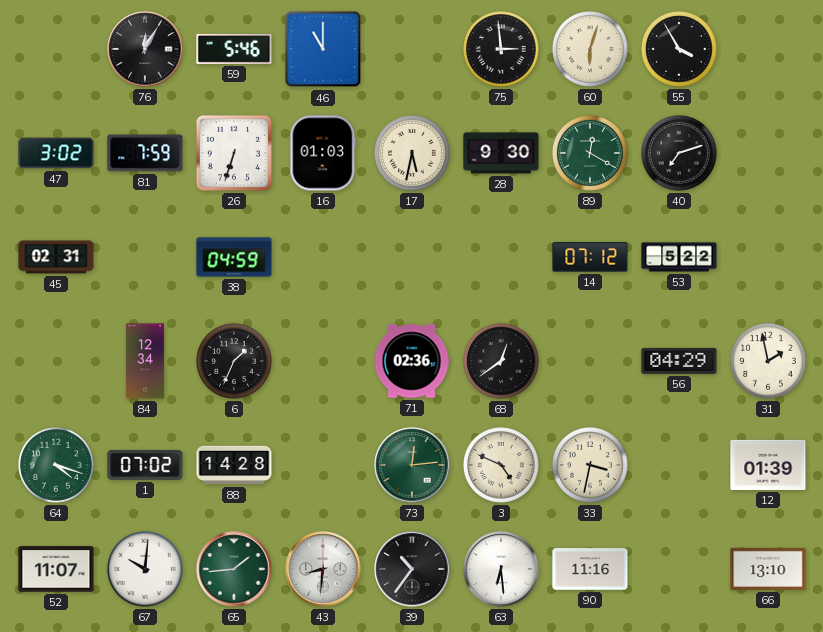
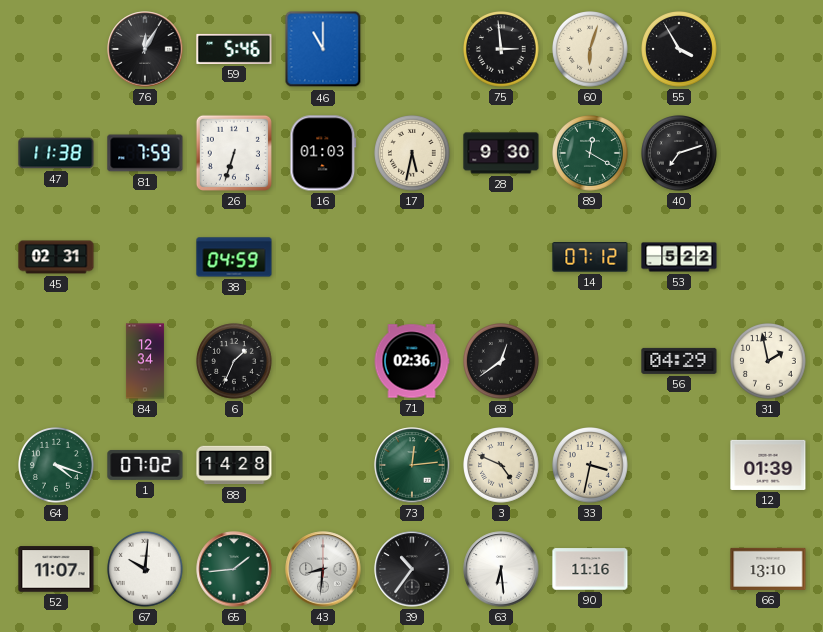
47: 3:02 -> 11:38 (56, 153)
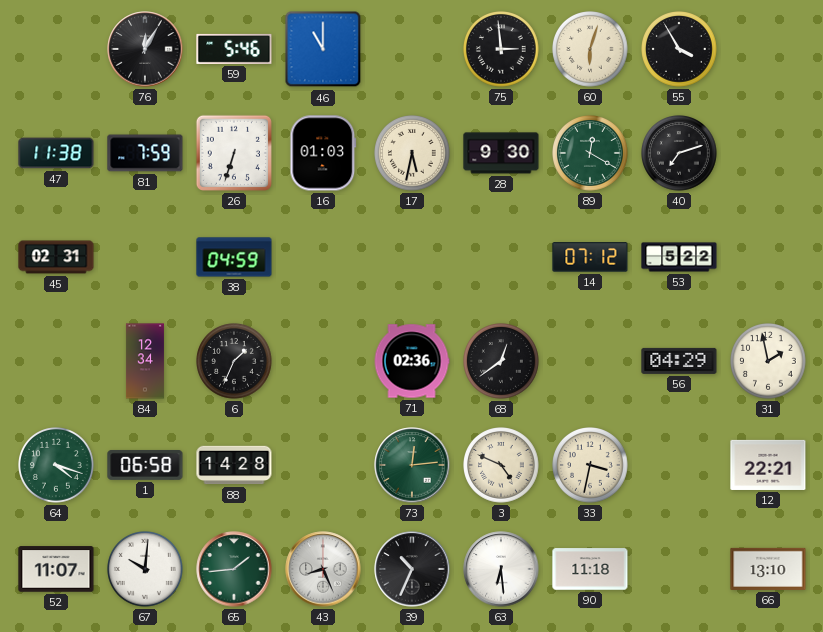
1: 07:02 -> 06:58 (145, 465)
12: 01:39 -> 22:21 (768, 465)
43: 8:31 -> 8:26 (323, 569)
39: 10:36 -> 10:34 (412, 569)
90: 11:16 -> 11:18 (590, 569)
